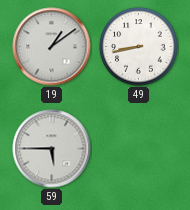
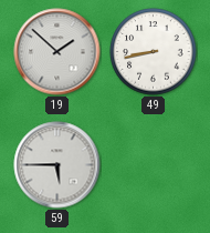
19: 1:09 -> 1:52 (57, 52)
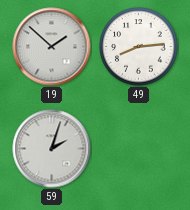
49: 8:43 -> 8:14 (139, 47)
59: 5:45 -> 2:03 (52, 149)
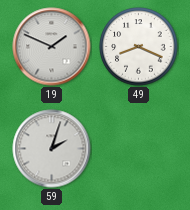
19: 1:52 -> 1:49 (52, 47)
49: 8:14 -> 8:19 (139, 47)
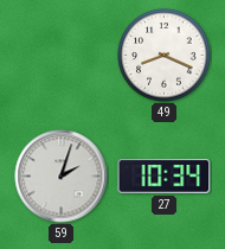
19: 1:49 -> none (52, 47)
27: none -> 10:34 (165, 177)
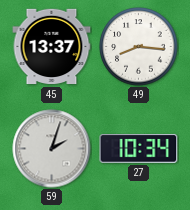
45: none -> 13:37 (52, 47)
49: 8:19 -> 8:16 (139, 47)
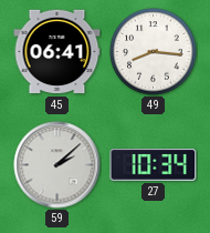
45: 13:37 -> 06:41 (57, 52)
59: 2:03 -> 2:08 (57, 165)
